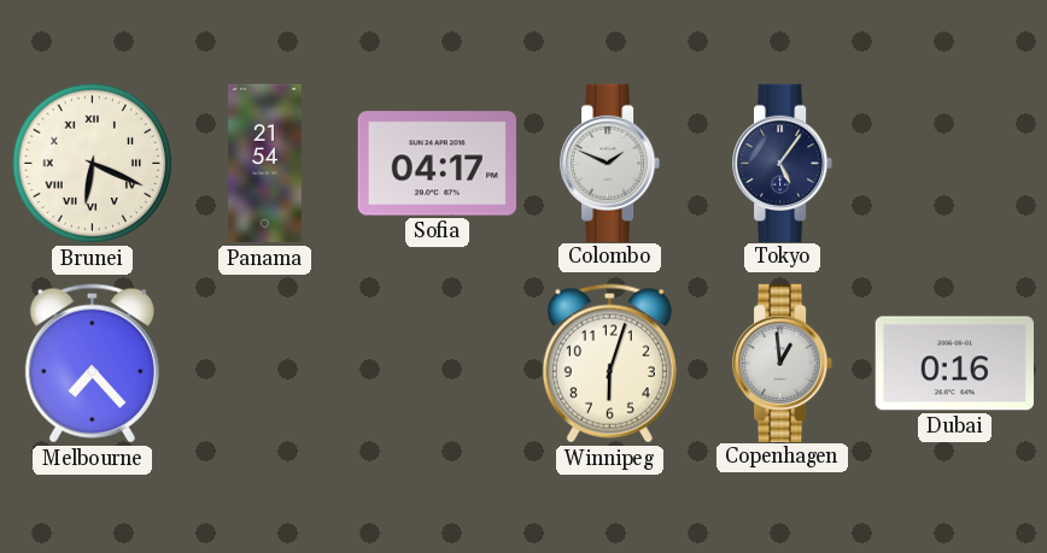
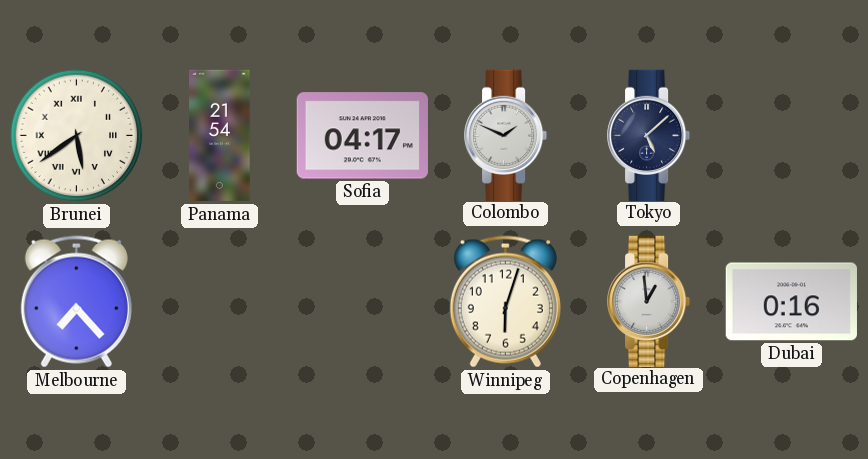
Brunei: 6:19 -> 5:39 (77, 136)
Tokyo: 5:06 -> 5:08 (650, 135)
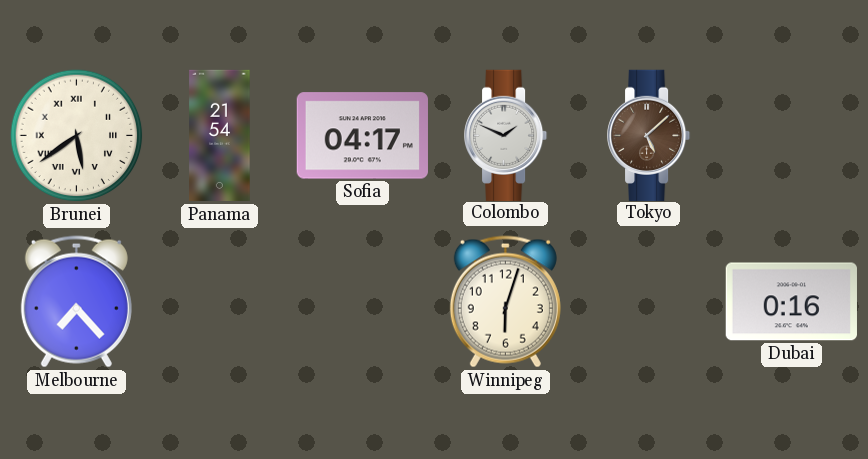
Tokyo dial: navy -> brown (650, 135)
Copenhagen: 12:59 -> none (650, 301)
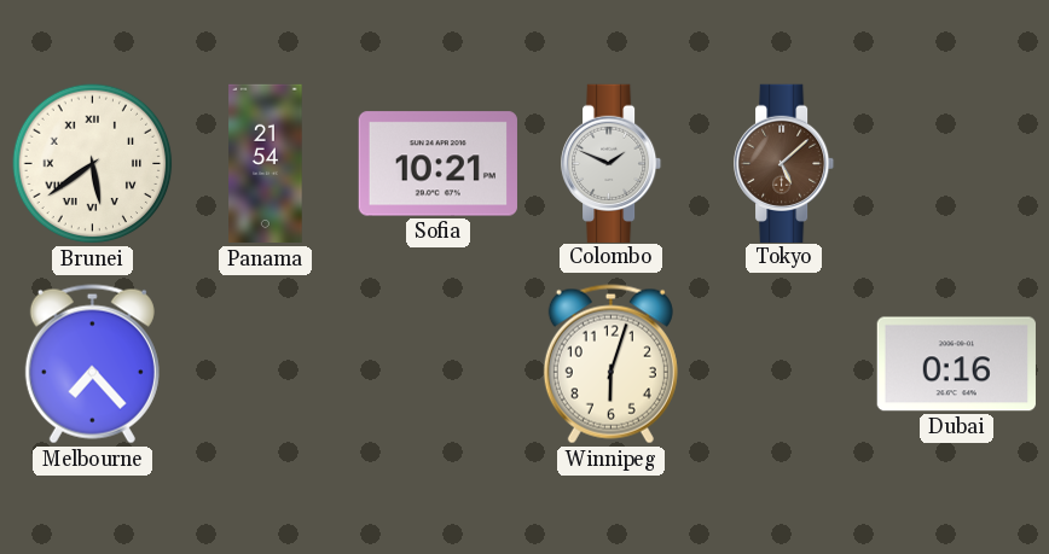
Sofia: 04:17 -> 10:21 (437, 164)
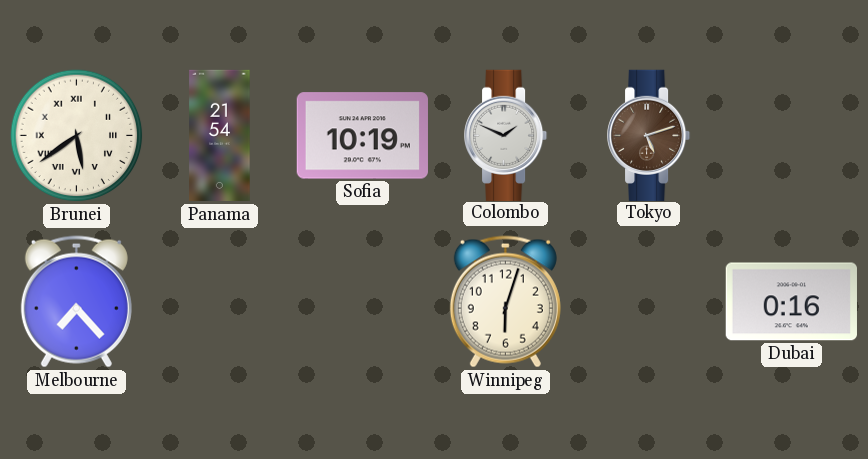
Sofia: 10:21 -> 10:19 (362, 136)
Tokyo: 5:08 -> 5:12 (650, 135)
